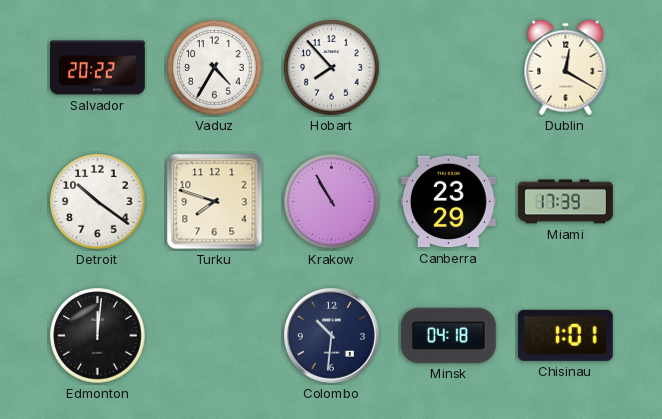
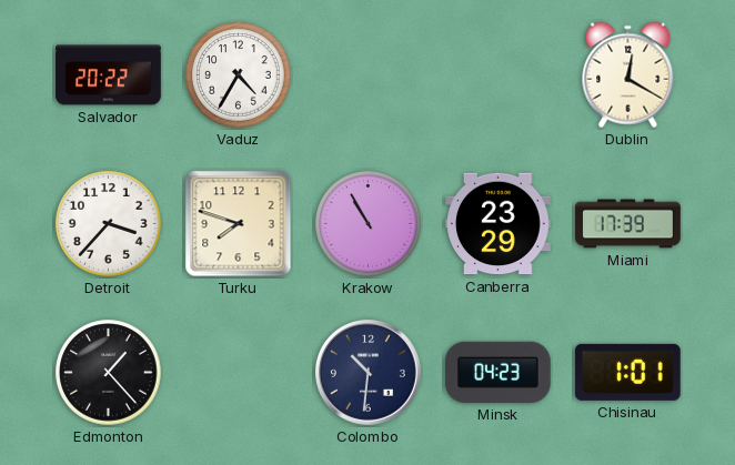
Hobart: 7:53 -> none (332, 68)
Detroit: 10:21 -> 3:37 (109, 224)
Edmonton: 12:01 -> 1:23 (109, 373)
Minsk: 04:18 -> 04:23 (499, 372)
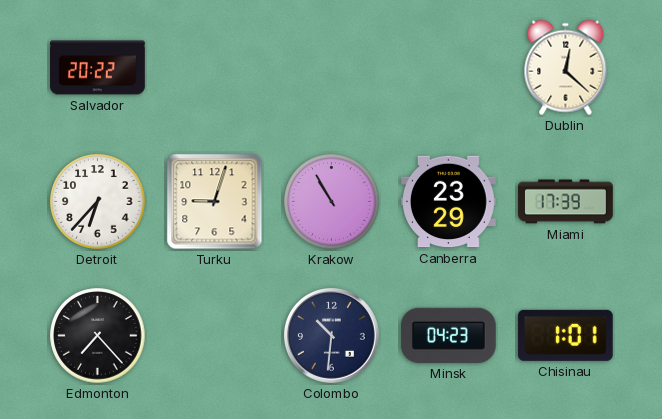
Vaduz: 4:35 -> none (239, 75)
Dublin: 12:20 -> 12:22 (566, 68)
Detroit: 3:37 -> 6:37 (98, 202)
Turku: 7:48 -> 9:03 (215, 202)
Edmonton: 1:23 -> 7:23 (98, 336)
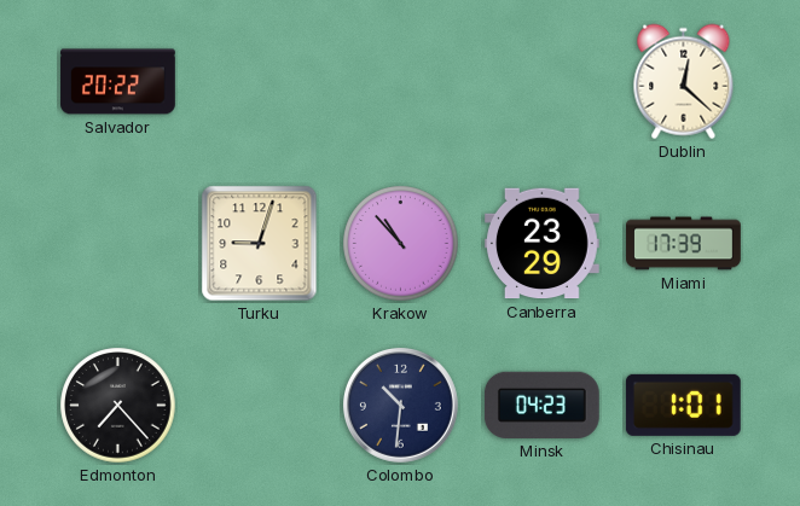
Detroit: 6:37 -> none (98, 202)
Krakow: 10:55 -> 10:53 (401, 244)
